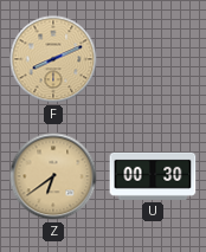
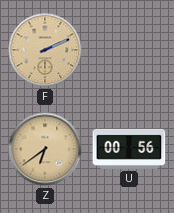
F: 8:11 -> 2:11 (45, 50)
U: 00:30 -> 00:56 (129, 149)
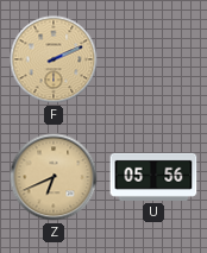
Z: 6:39 -> 6:41 (54, 177)
U: 00:56 -> 05:56 (153, 177)
